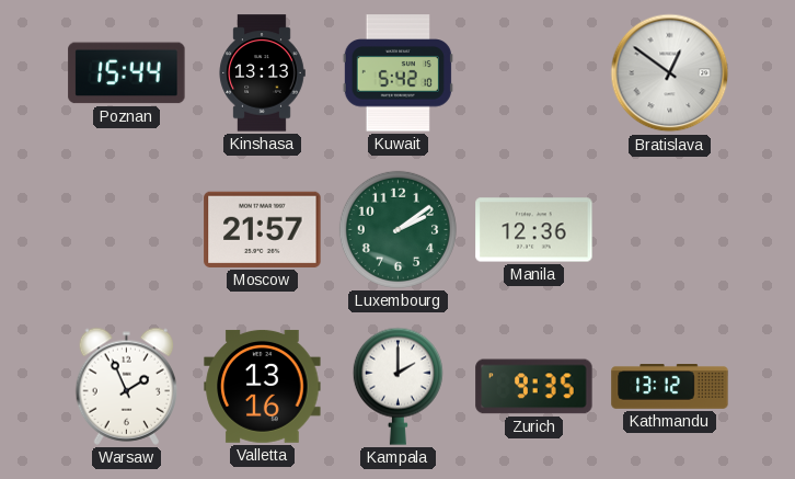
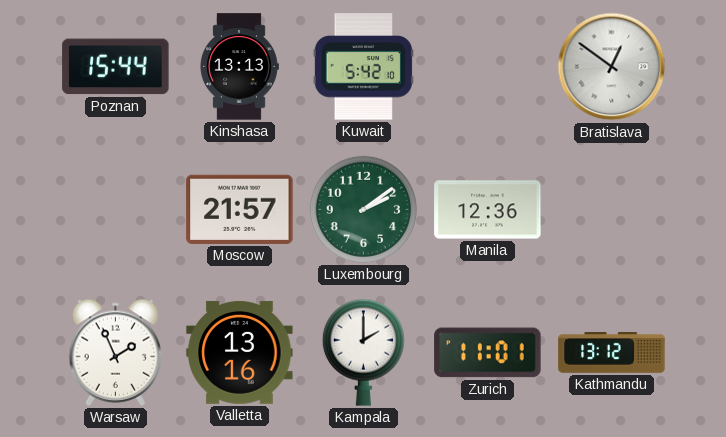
Zurich: 9:35 -> 11:01 (488, 353)
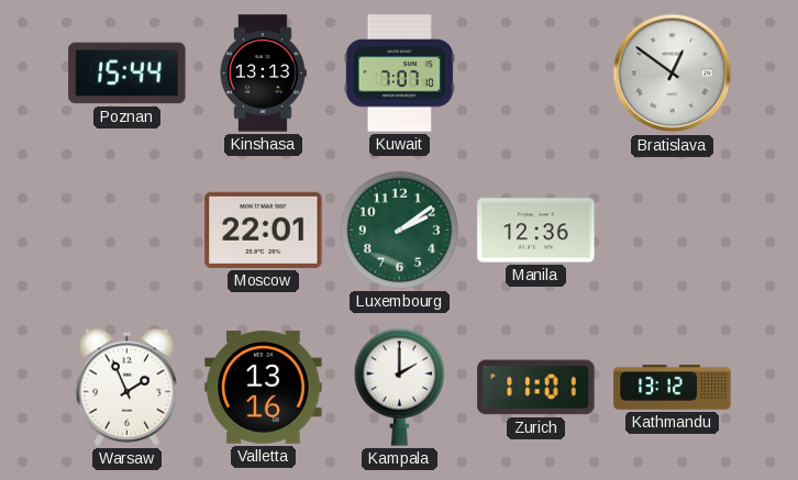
Kuwait: 5:42 -> 7:07 (399, 74)
Moscow: 21:57 -> 22:01 (264, 230)
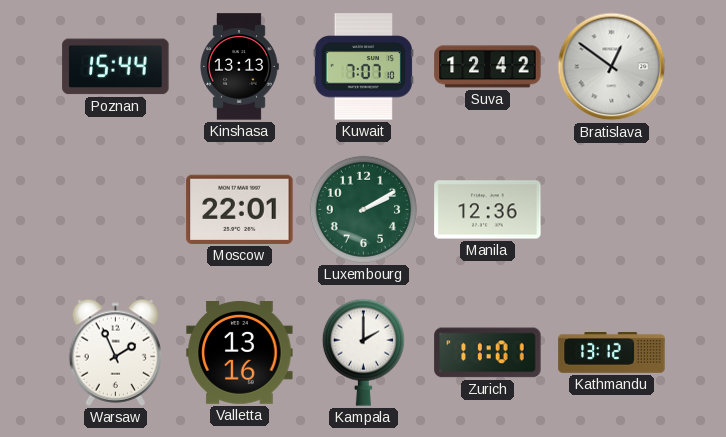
Suva: none -> 12:42 (488, 67)
Luxembourg: 2:09 -> 2:10 (363, 209)
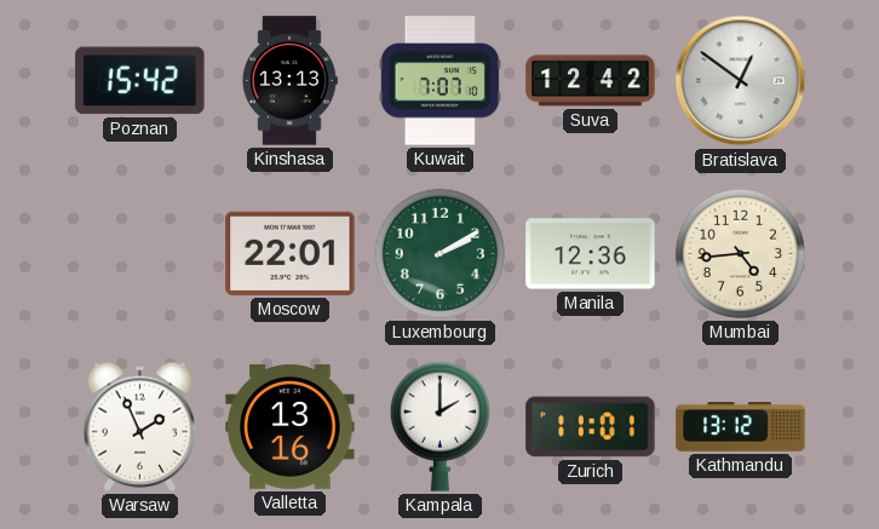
Poznan: 15:44 -> 15:42 (140, 81)
Mumbai: none -> 4:44 (740, 253)
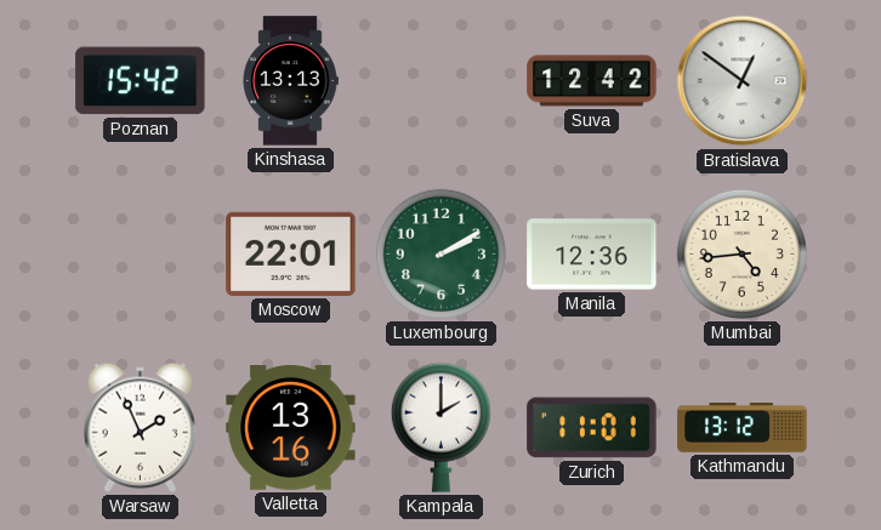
Kuwait: 7:07 -> none (439, 81)
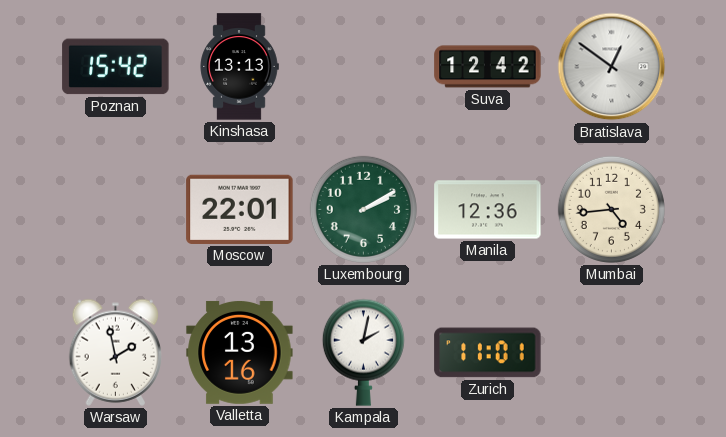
Warsaw: 1:56 -> 1:58 (116, 352)
Kampala: 2:00 -> 2:02 (363, 352)
Kathmandu: 13:12 -> none (743, 428)
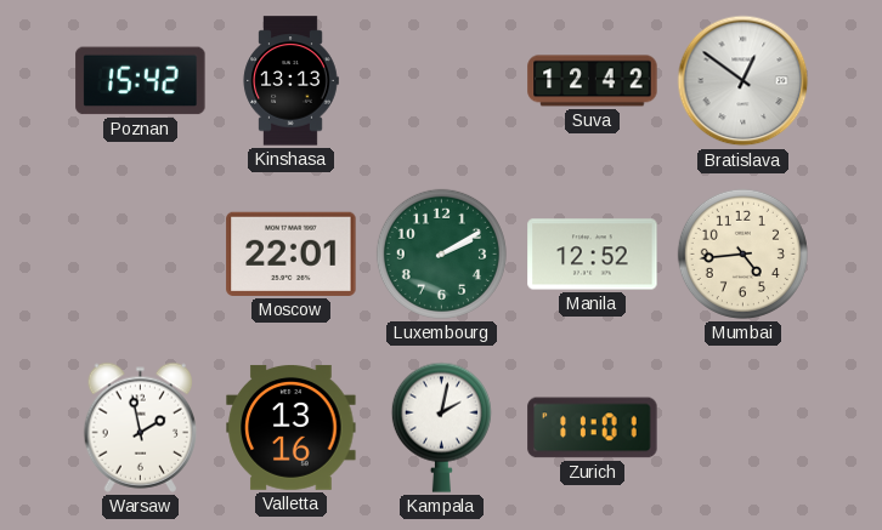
Manila: 12:36 -> 12:52 (593, 255)
